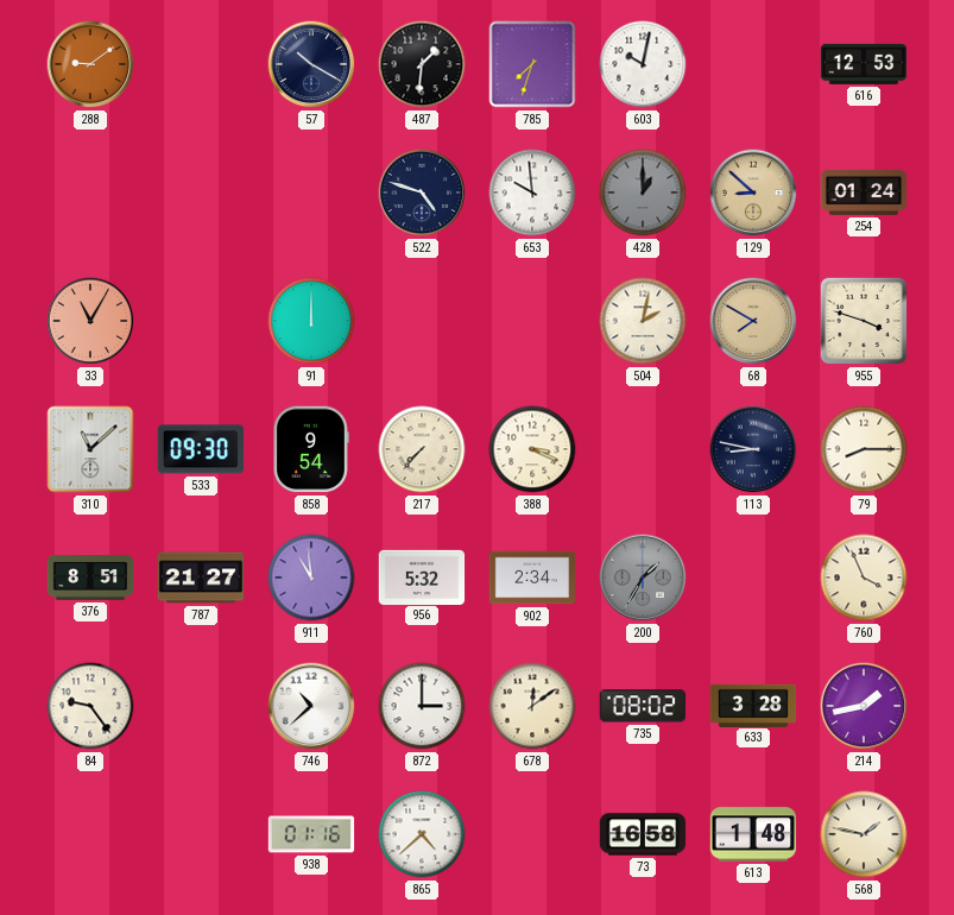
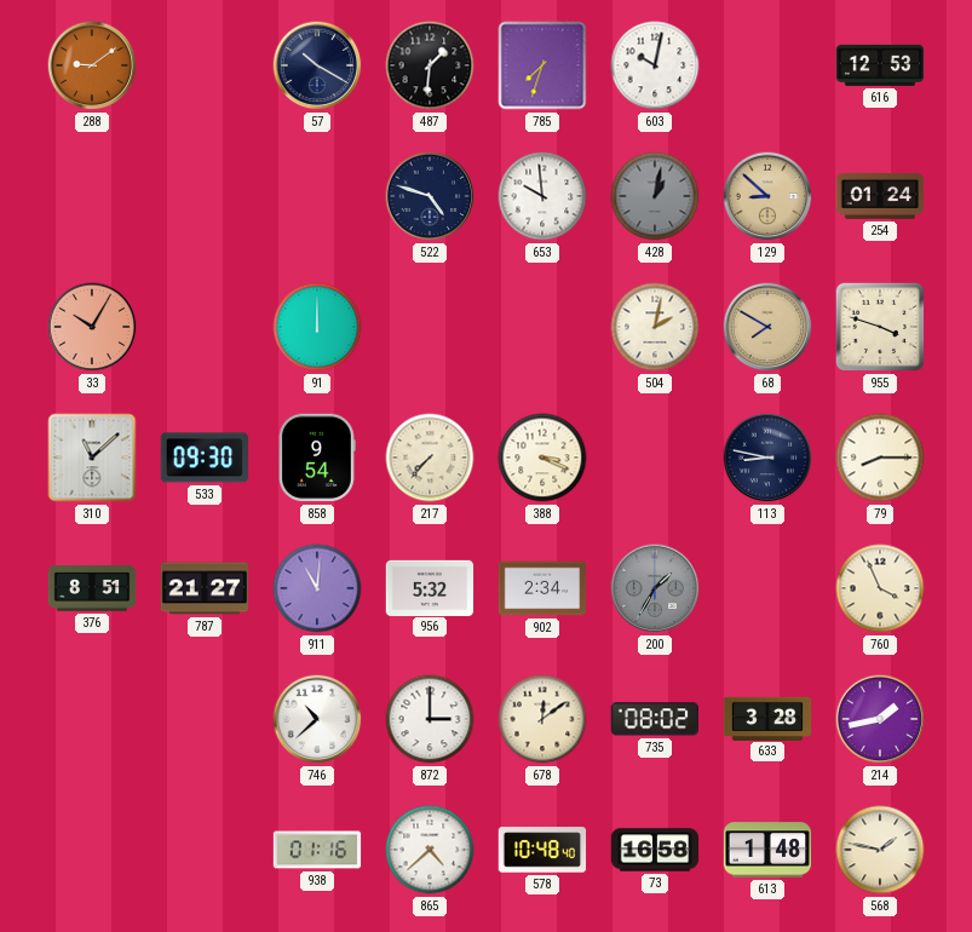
428: 1:00 -> 1:02 (655, 196)
33: 11:05 -> 10:05 (92, 327)
911: 10:59 -> 11:01 (317, 588)
84: 9:24 -> none (90, 706)
578: none -> 10:48 (542, 850)
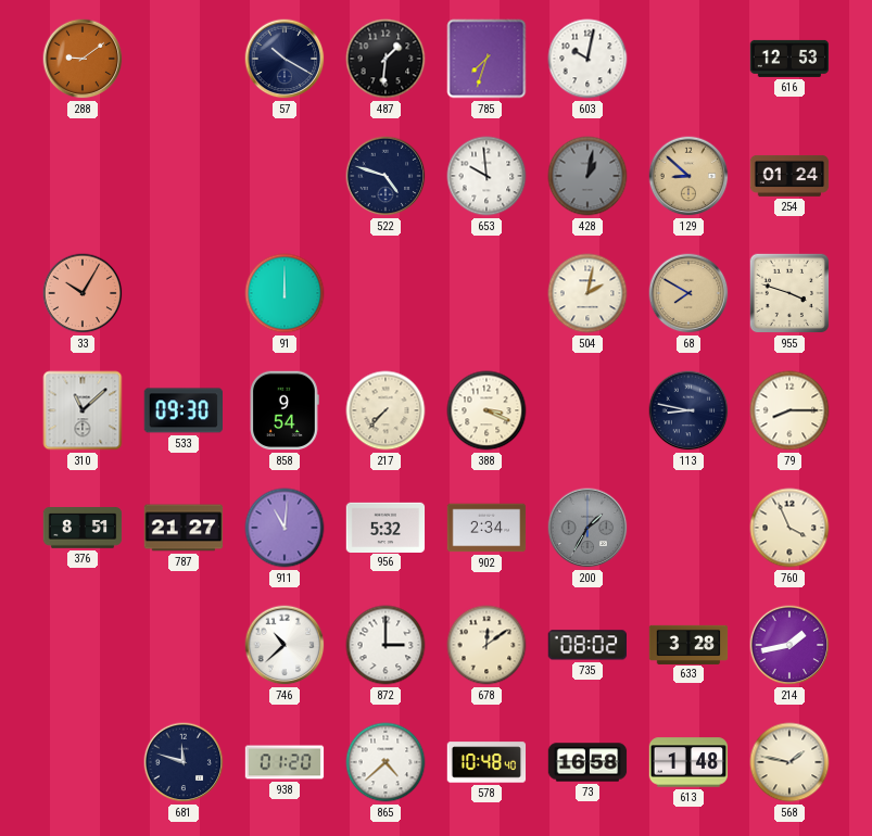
681: none -> 11:48 (184, 762)
938: 01:16 -> 01:20 (285, 762)
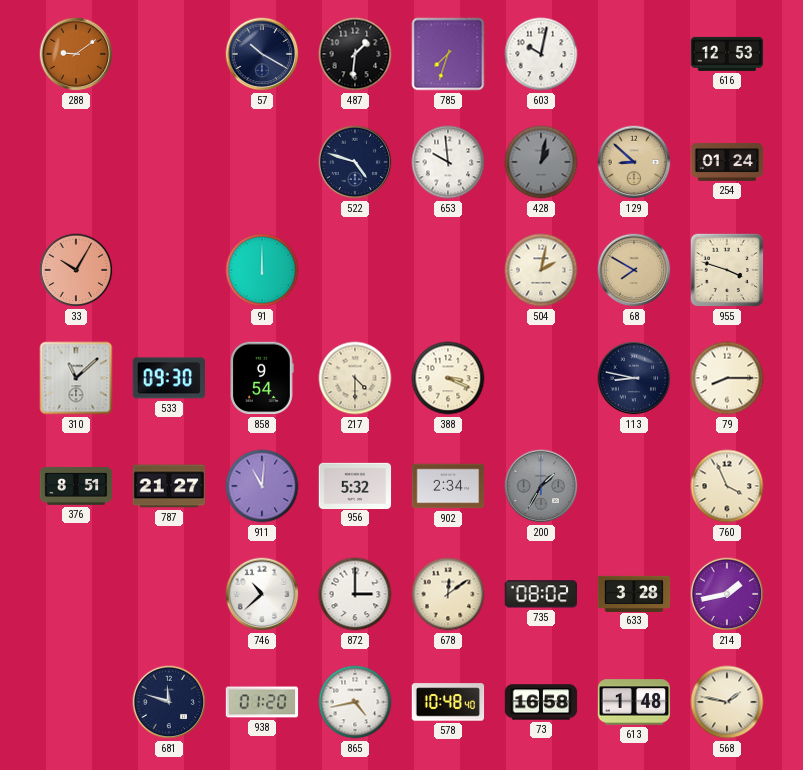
217: 7:37 -> 4:30 (355, 378)
865: 4:38 -> 4:43 (355, 702)
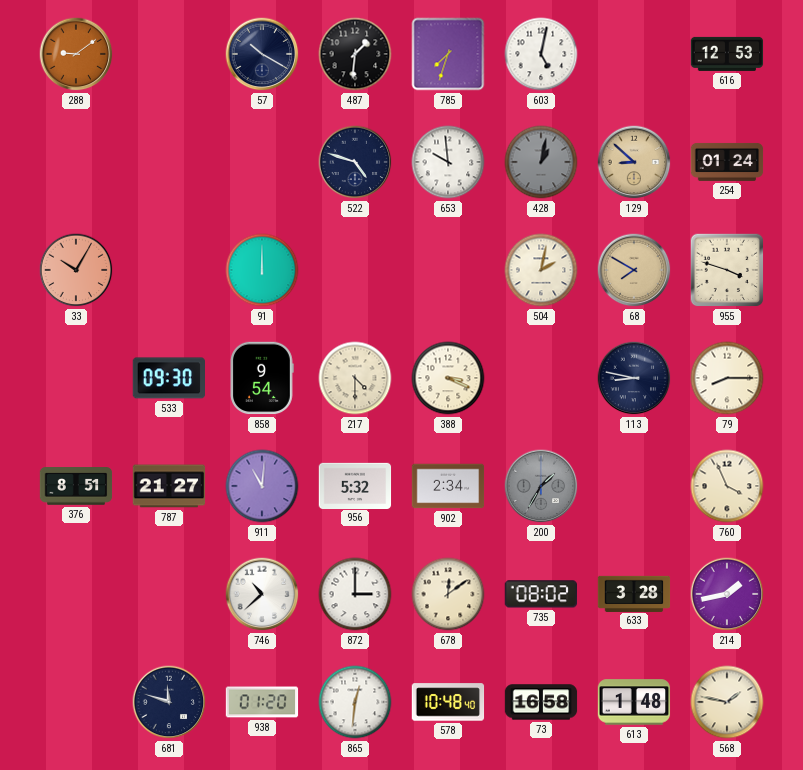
603: 10:02 -> 5:02 (541, 54)
310: 11:08 -> none (76, 378)
865: 4:43 -> 12:31 (355, 702)
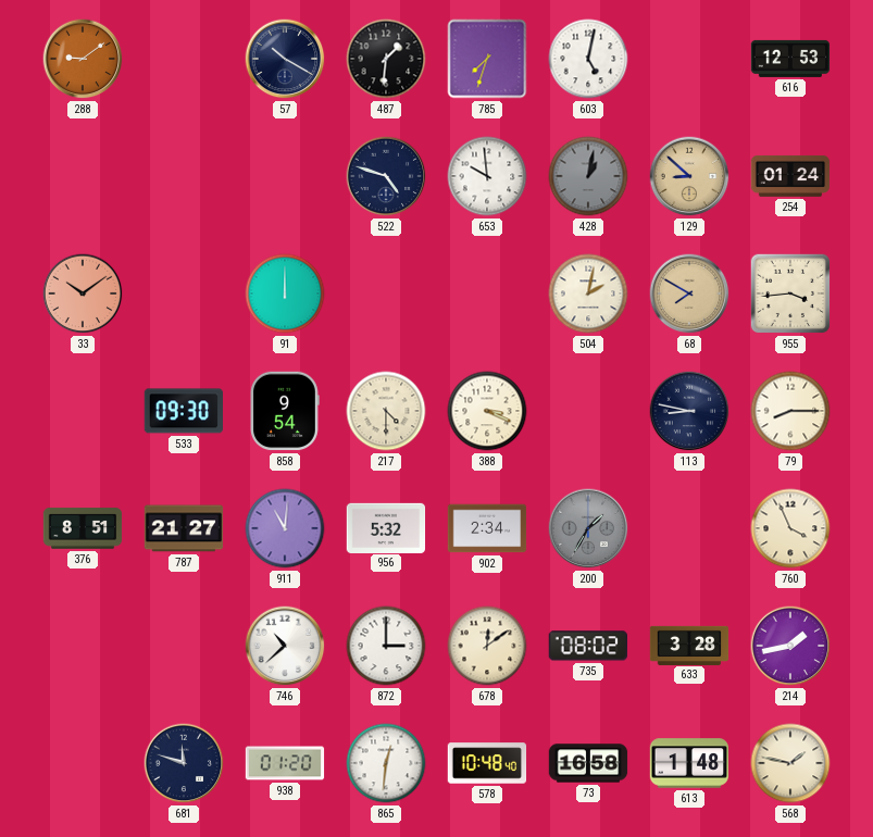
33: 10:05 -> 10:09 (83, 293)
955: 3:48 -> 3:44 (790, 293)
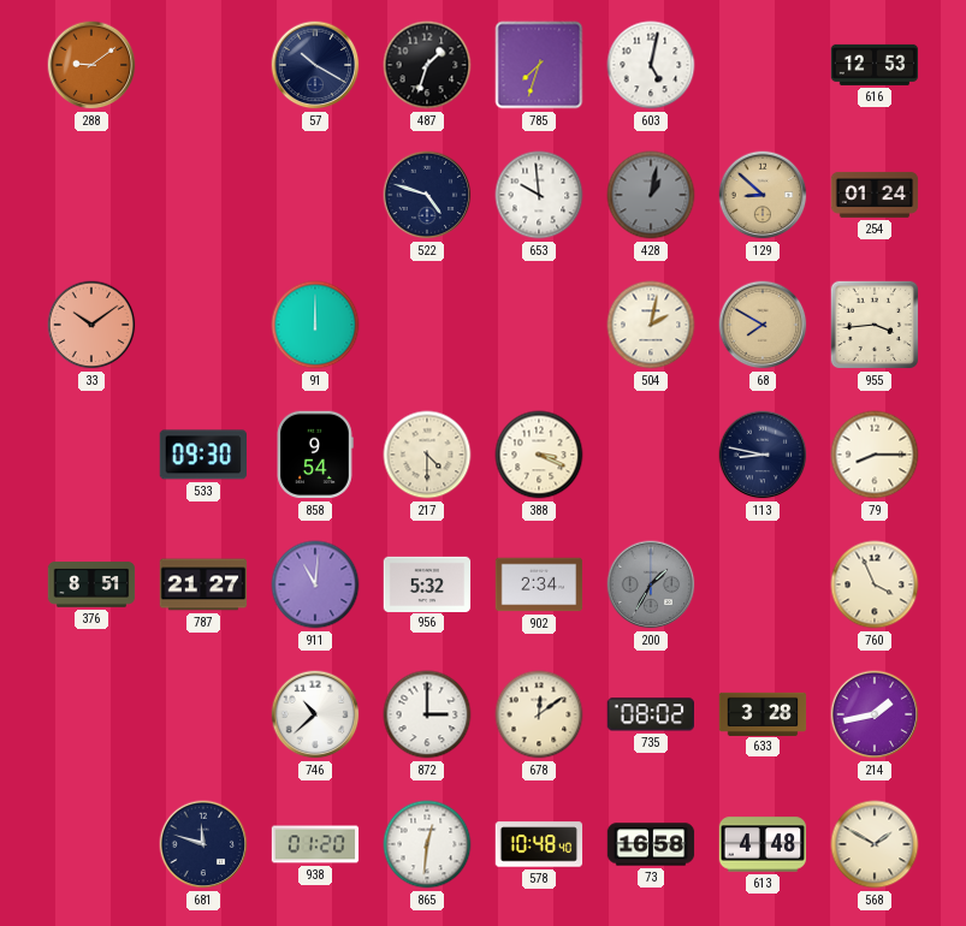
487: 1:31 -> 1:33 (427, 65)
613: 1:48 -> 4:48 (763, 844)
568: 1:47 -> 1:50 (875, 844)
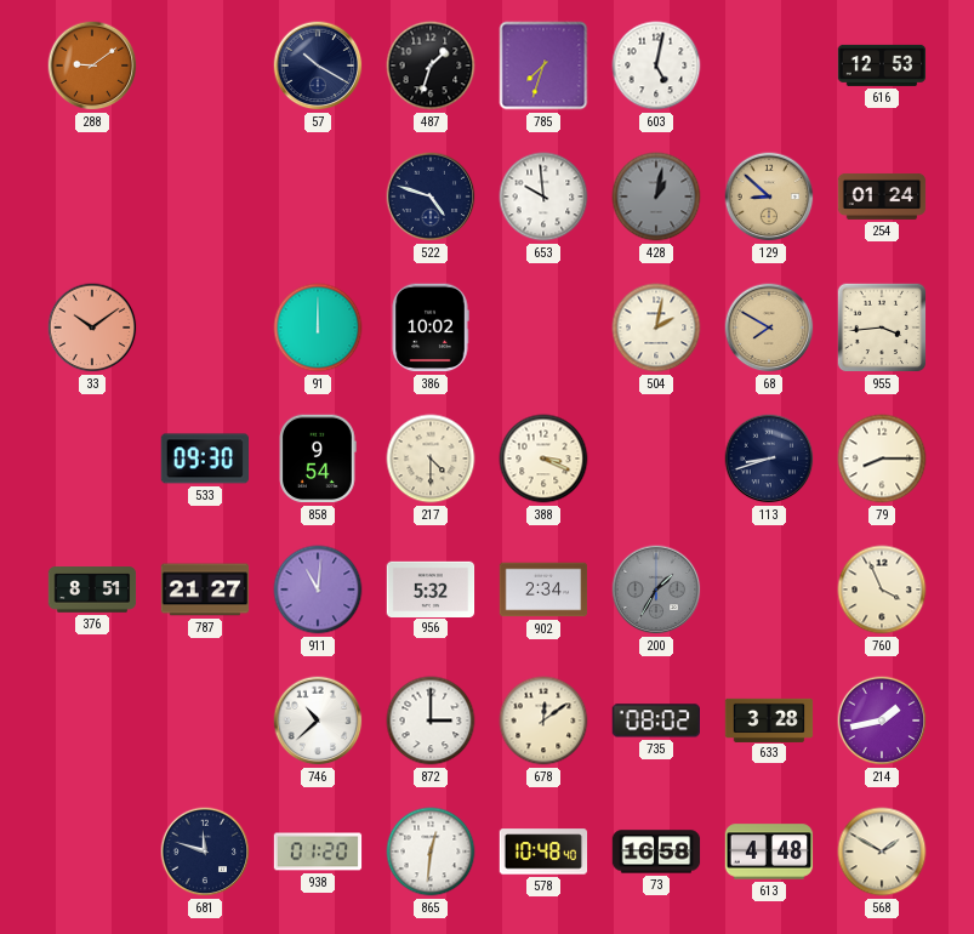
386: none -> 10:02 (431, 328)
113: 8:47 -> 8:42 (769, 459)
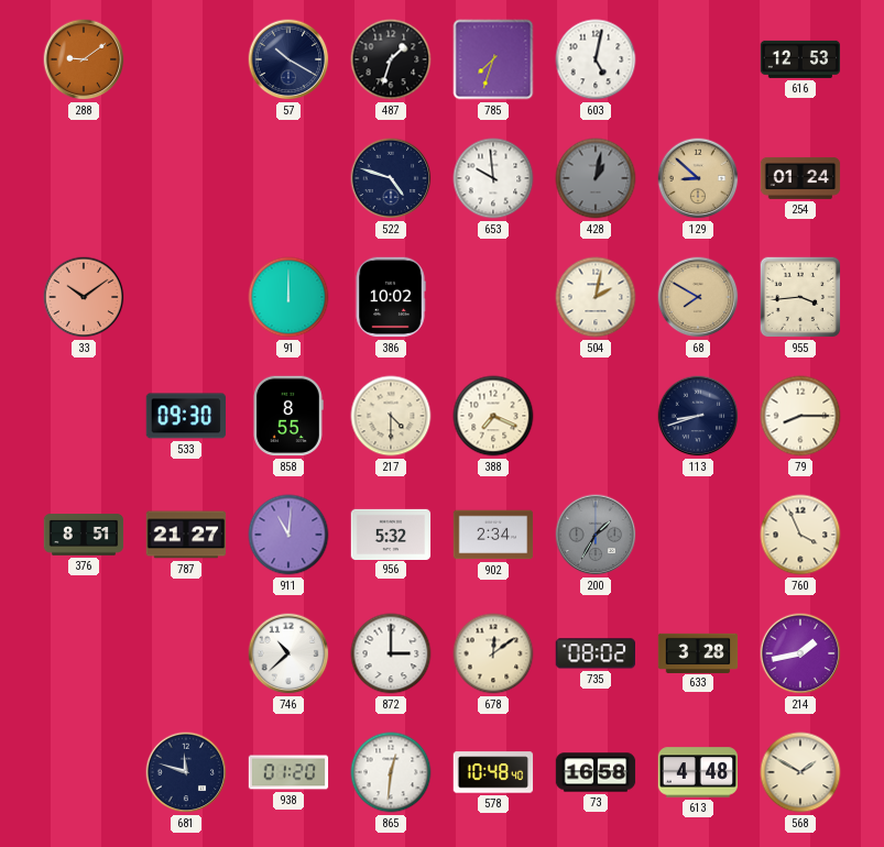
858: 9:54 -> 8:55 (288, 416)
388: 3:19 -> 7:19 (493, 416)
